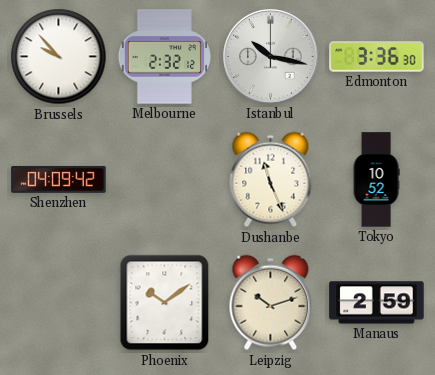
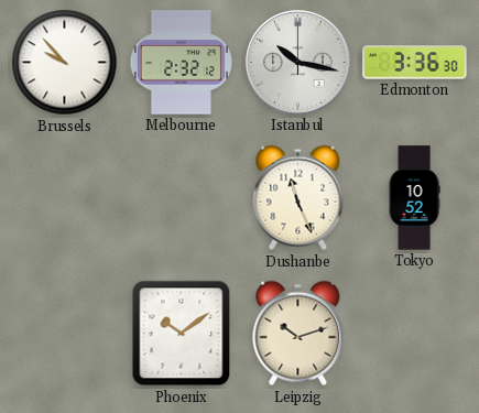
Shenzhen: 04:09 -> none (59, 180)
Manaus: 2:59 -> none (377, 303)
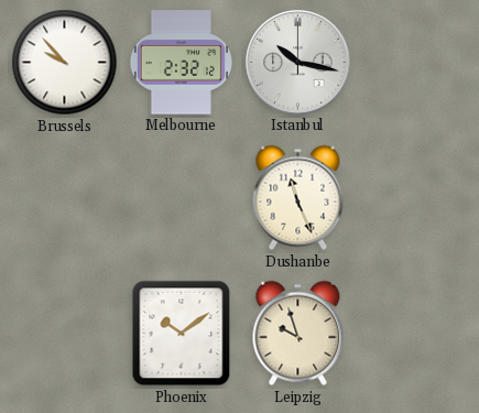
Edmonton: 3:36 -> none (415, 63)
Tokyo: 10:52 -> none (414, 198)
Leipzig: 10:12 -> 9:57 (298, 334)
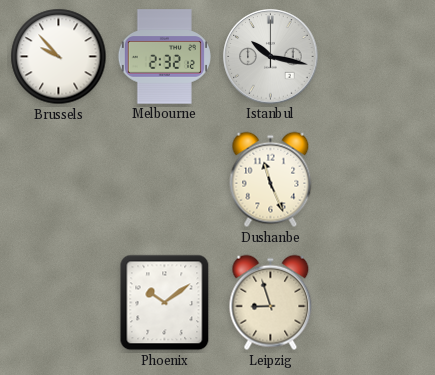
Leipzig: 9:57 -> 8:57 (271, 303)
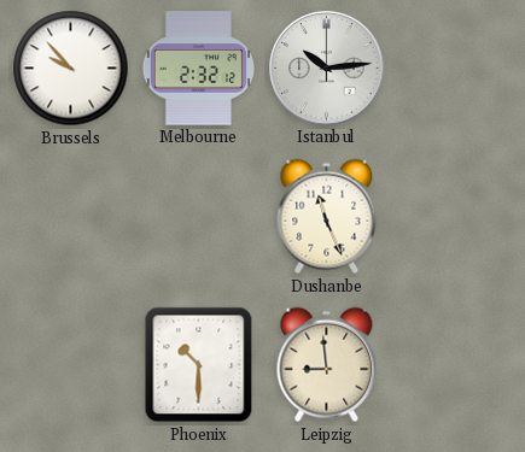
Istanbul: 10:17 -> 10:14 (327, 69)
Phoenix: 10:09 -> 10:30 (199, 365)
Leipzig: 8:57 -> 8:59 (327, 365)
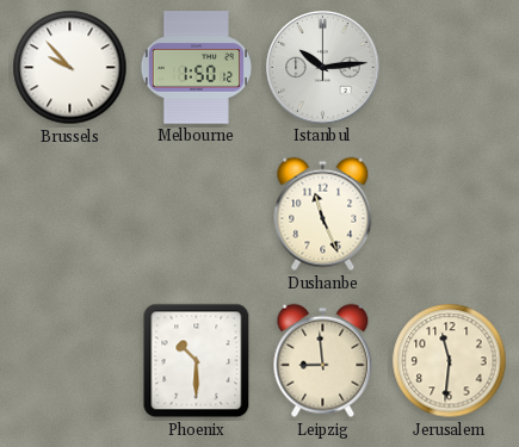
Melbourne: 2:32 -> 1:50 (196, 68)
Jerusalem: none -> 11:31 (450, 361)
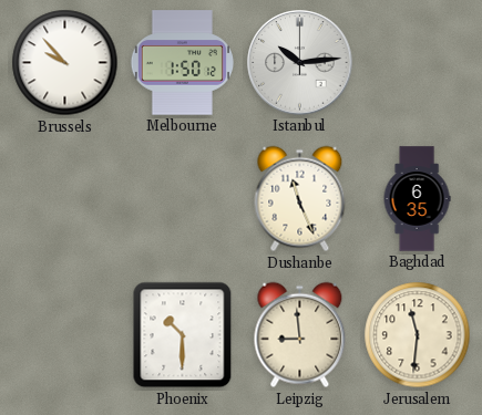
Baghdad: none -> 6:35 (417, 199)
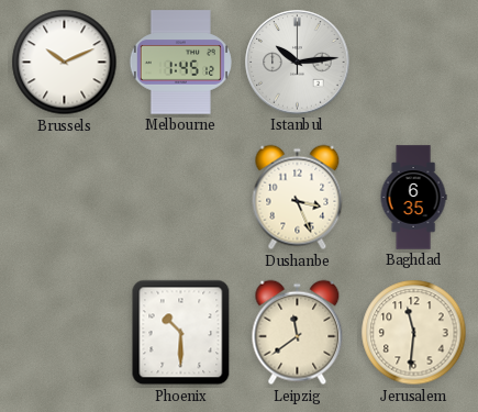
Brussels: 9:53 -> 10:11 (65, 63)
Melbourne: 1:50 -> 1:45 (180, 63)
Dushanbe: 11:26 -> 3:26 (298, 198)
Leipzig: 8:59 -> 11:39 (298, 333)
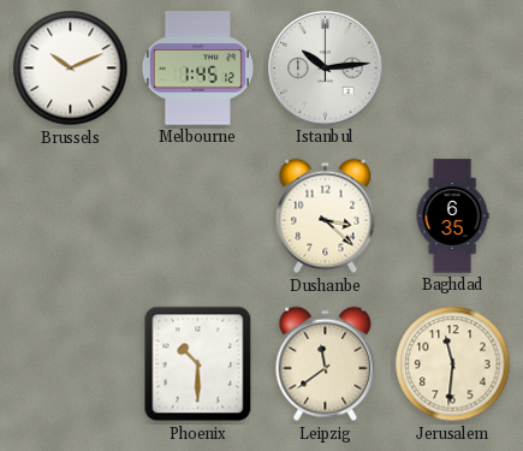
Dushanbe: 3:26 -> 3:22 (326, 216)
